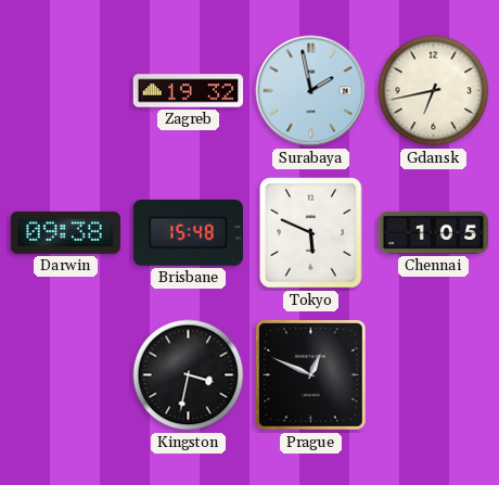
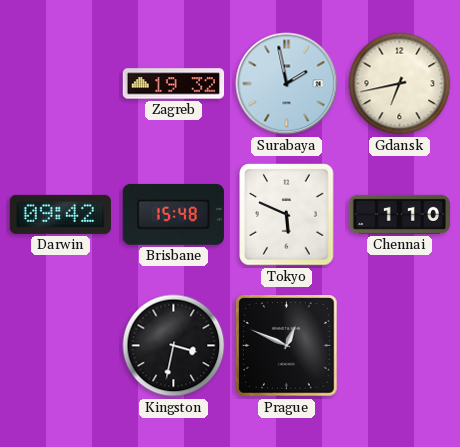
Darwin: 09:38 -> 09:42 (60, 214)
Chennai: 1:05 -> 1:10 (400, 214)
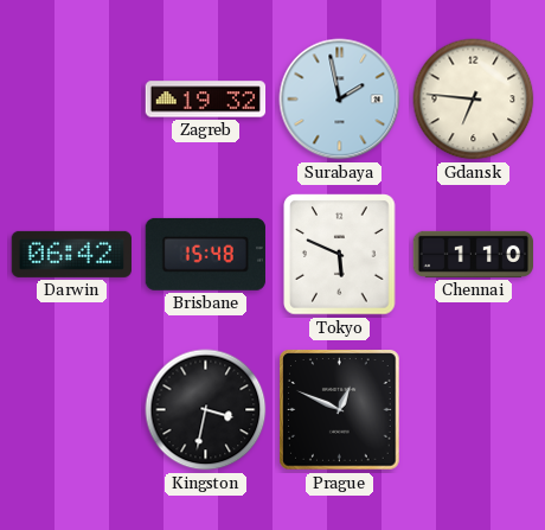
Gdansk: 6:43 -> 6:46 (474, 100)
Darwin: 09:42 -> 06:42 (71, 254)
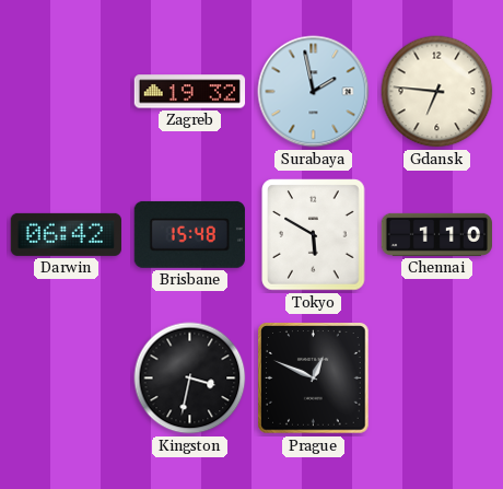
Tokyo: 5:49 -> 5:50 (314, 235)
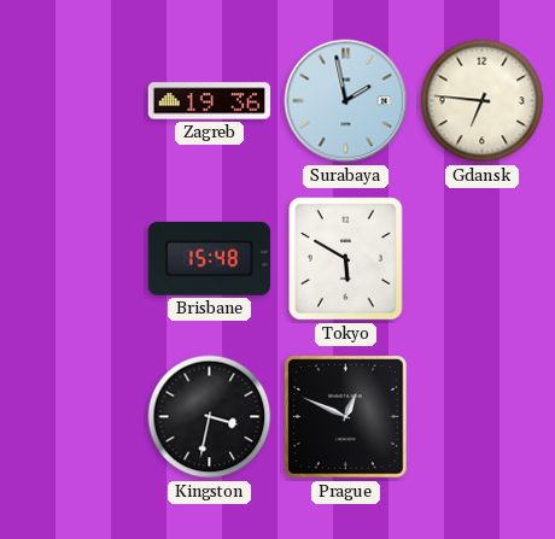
Zagreb: 19:32 -> 19:36 (210, 101)
Darwin: 06:42 -> none (66, 234)
Chennai: 1:10 -> none (437, 234)
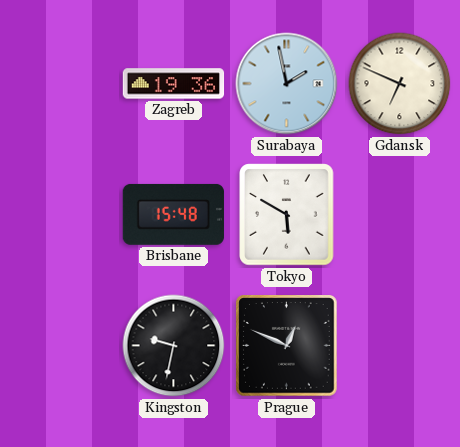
Gdansk: 6:46 -> 6:49 (400, 84)
Kingston: 3:32 -> 9:32 (174, 346)
